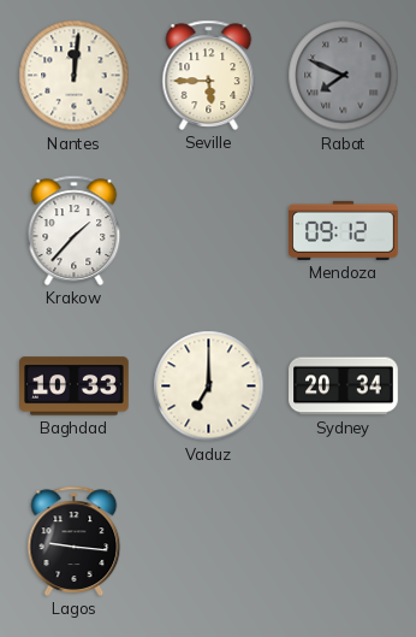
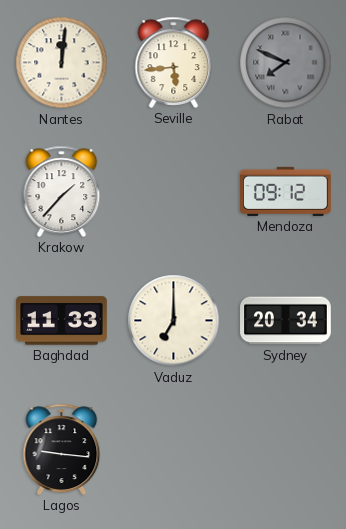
Seville: 5:45 -> 5:44 (174, 62)
Baghdad: 10:33 -> 11:33 (62, 321)
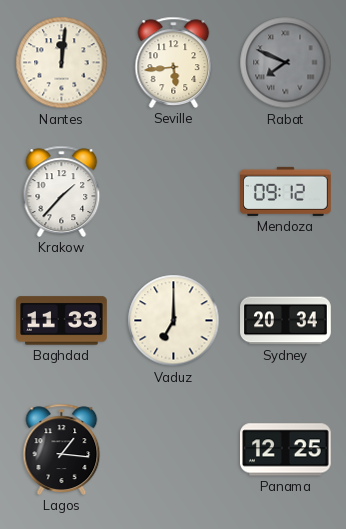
Lagos: 9:16 -> 1:16 (62, 449)
Panama: none -> 12:25 (286, 450)
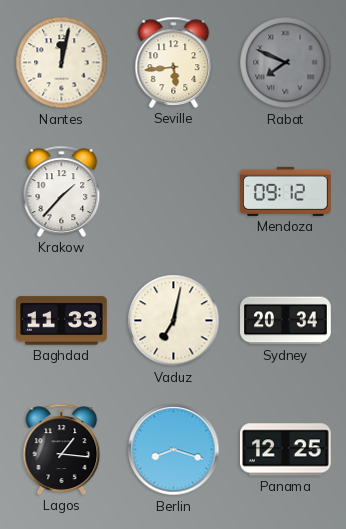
Nantes: 12:01 -> 12:02 (62, 63)
Vaduz: 7:00 -> 7:02 (174, 321)
Berlin: none -> 8:18 (174, 450)
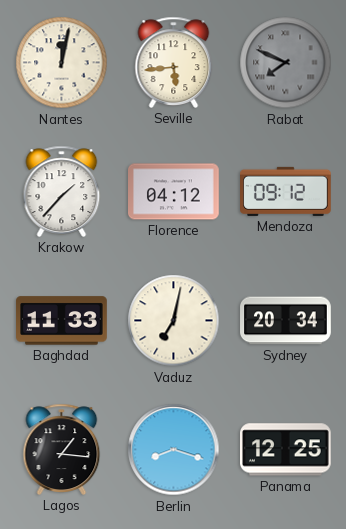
Florence: none -> 04:12 (174, 192)
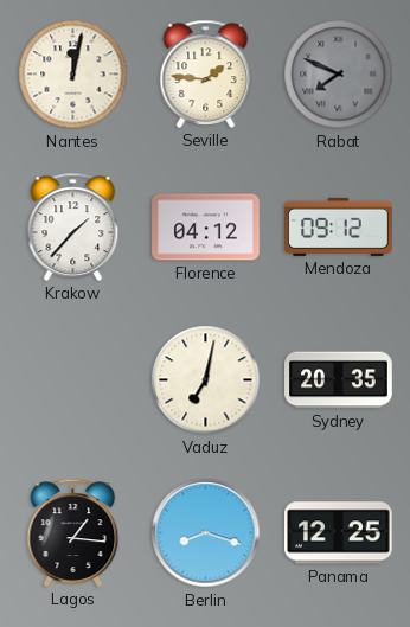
Seville: 5:44 -> 1:46 (206, 73)
Baghdad: 11:33 -> none (62, 321)
Sydney: 20:34 -> 20:35 (339, 380)
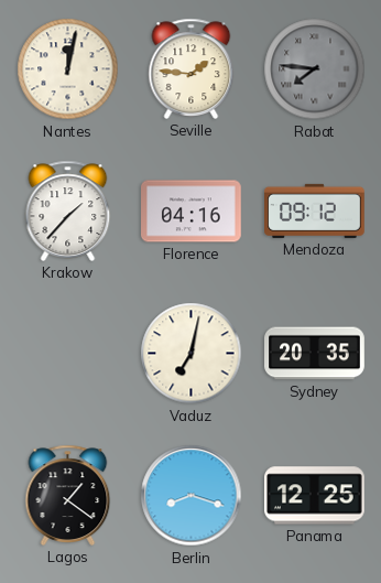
Rabat: 7:49 -> 7:46 (315, 69)
Florence: 04:12 -> 04:16 (192, 212)
Lagos: 1:16 -> 1:21 (68, 495)
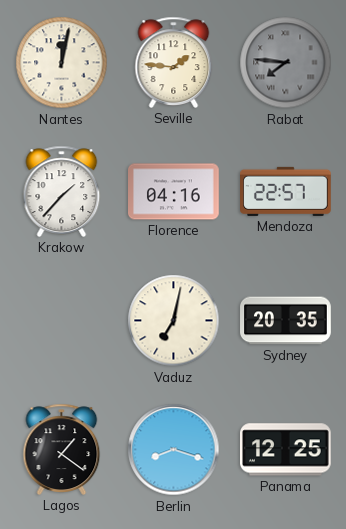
Mendoza: 09:12 -> 22:57 (286, 191)
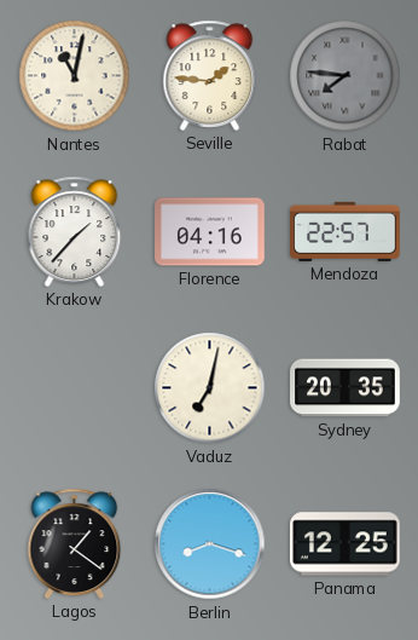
Nantes: 12:02 -> 11:02 (75, 76)
